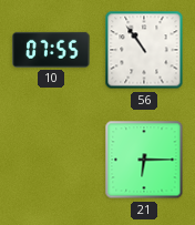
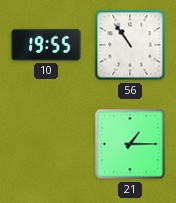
10: 07:55 -> 19:55 (46, 45)
21: 6:15 -> 1:15 (130, 144)
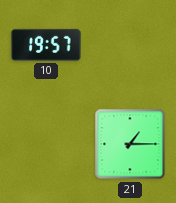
10: 19:55 -> 19:57 (46, 45)
56: 10:54 -> none (130, 45)
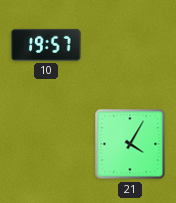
21: 1:15 -> 4:05 (130, 144)
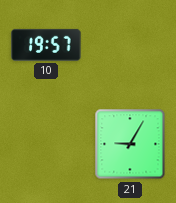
21: 4:05 -> 9:05 (130, 144)
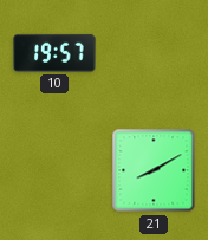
21: 9:05 -> 8:10 (154, 170)
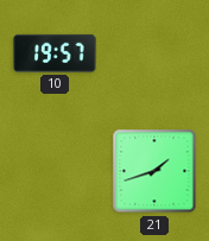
21: 8:10 -> 1:42 (154, 171)
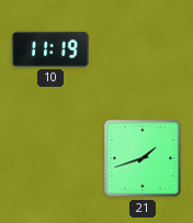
10: 19:57 -> 11:19 (50, 49)
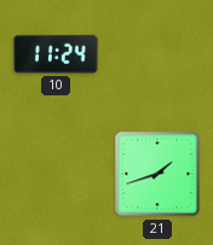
10: 11:19 -> 11:24 (56, 54)
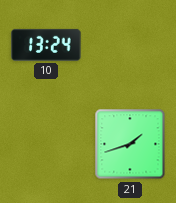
10: 11:24 -> 13:24 (46, 45)
